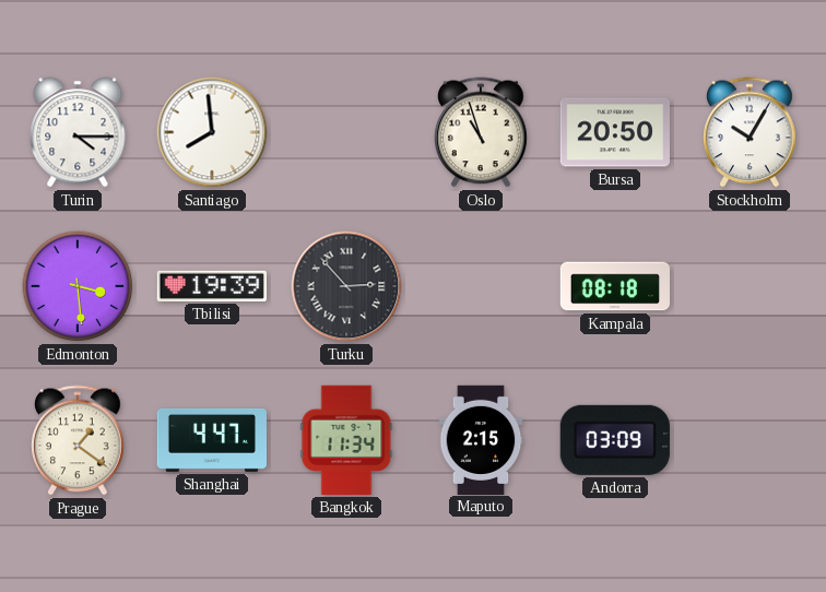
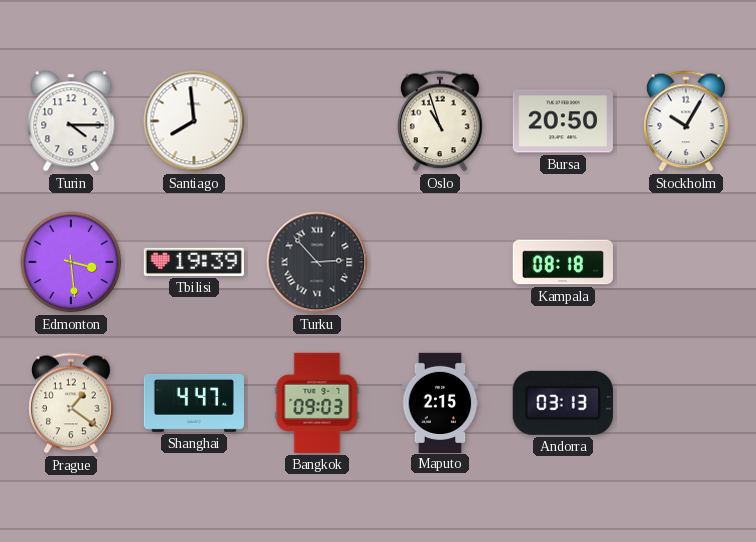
Bangkok: 11:34 -> 09:03 (317, 403)
Andorra: 03:09 -> 03:13 (563, 403)
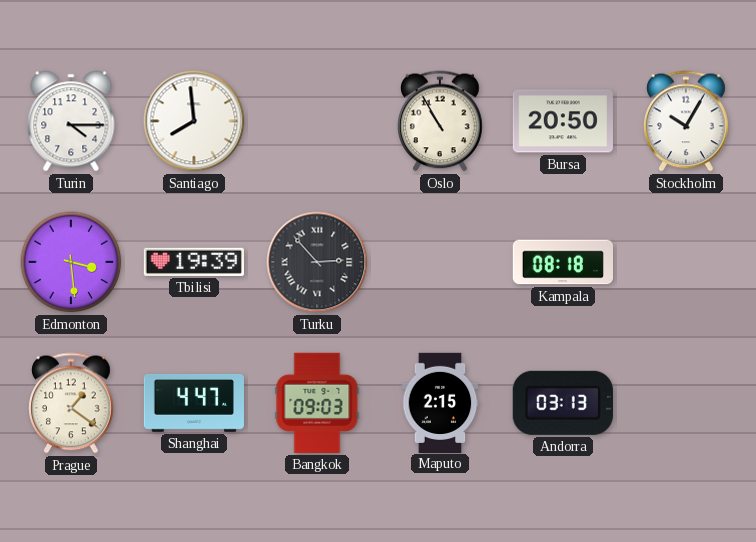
Oslo: 10:57 -> 10:55 (441, 121)
